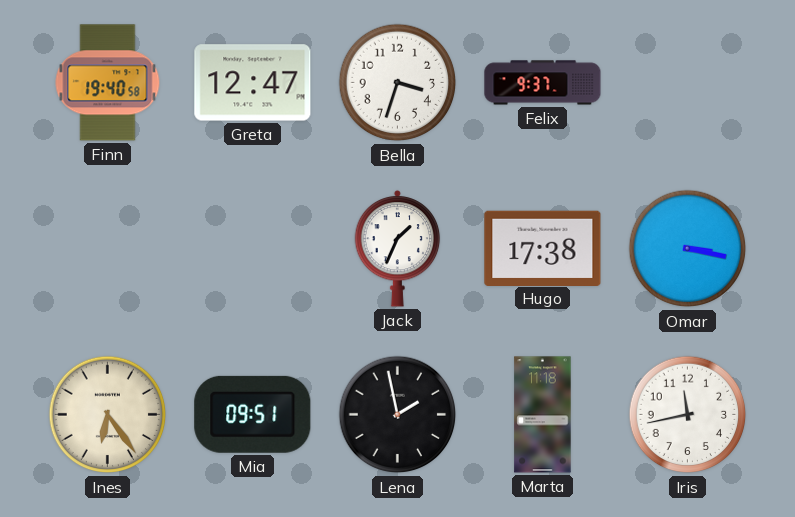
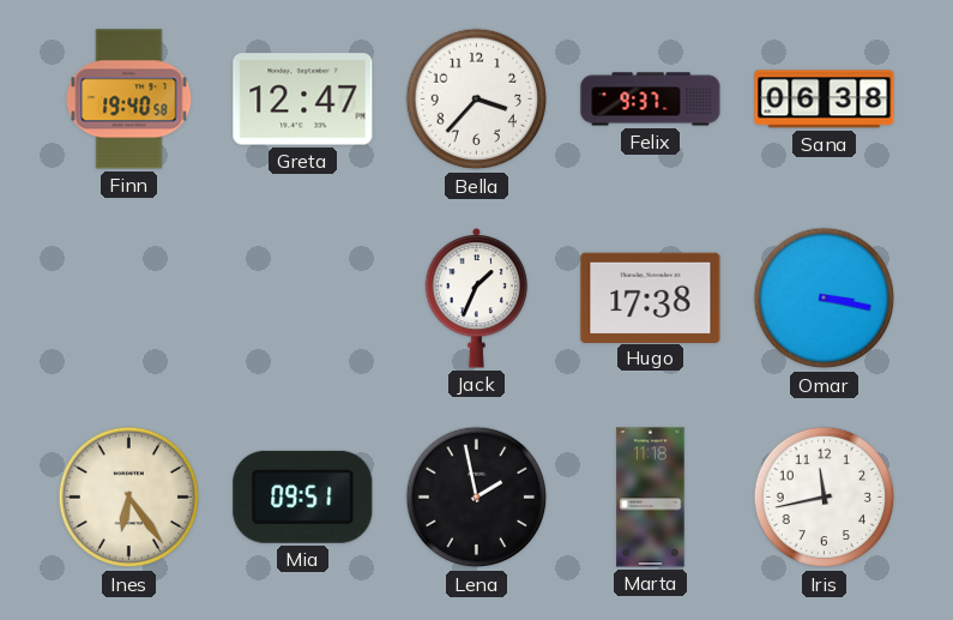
Bella: 3:33 -> 3:37 (477, 100)
Sana: none -> 06:38 (825, 100)
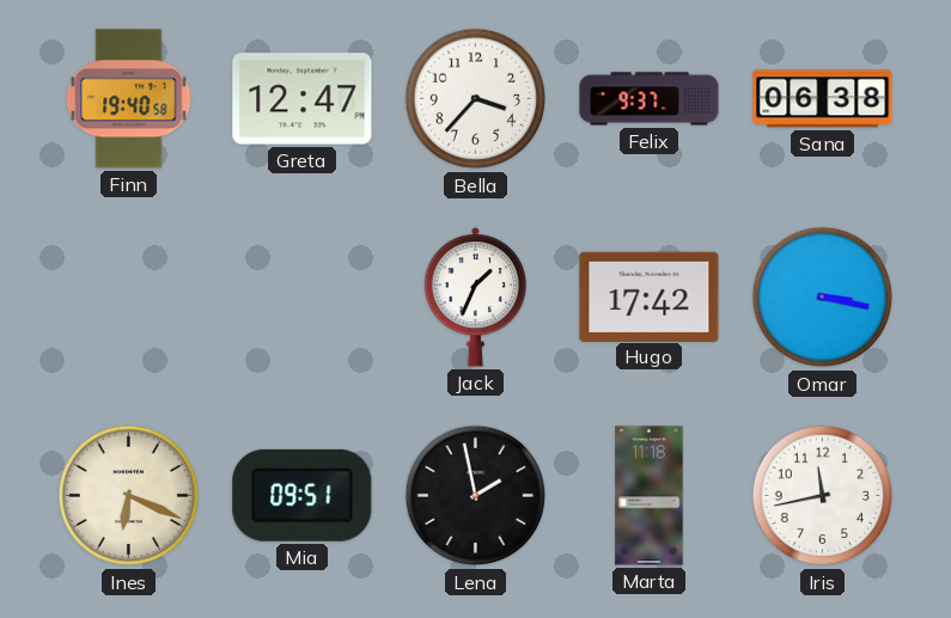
Hugo: 17:38 -> 17:42 (650, 296)
Ines: 6:24 -> 6:19 (129, 496)
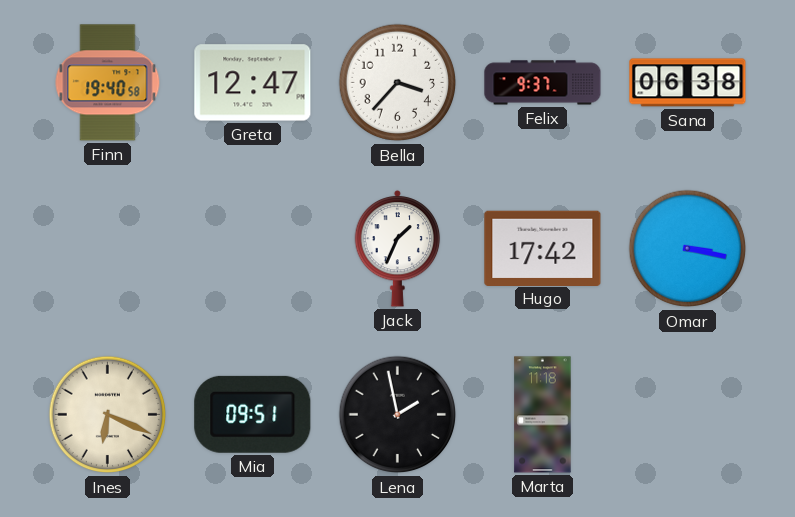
Iris: 11:43 -> none (823, 496)
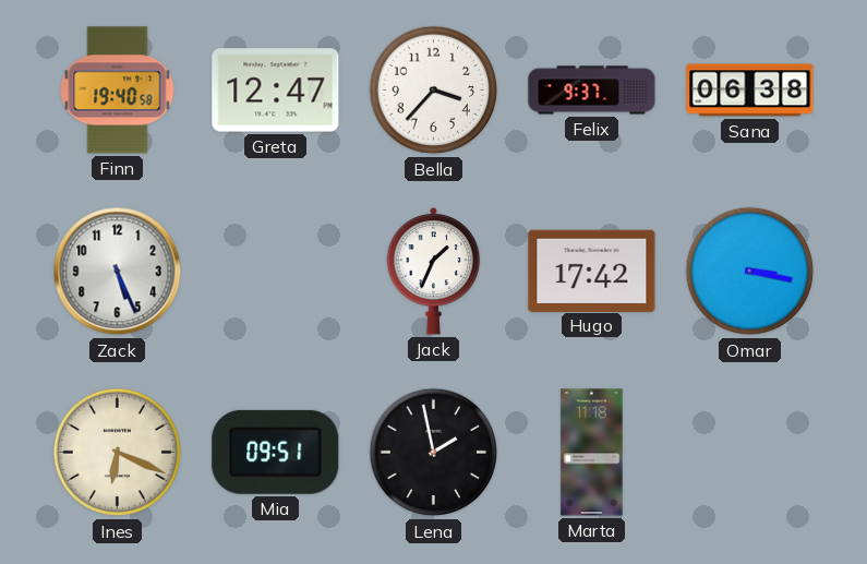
Zack: none -> 5:26 (118, 272)
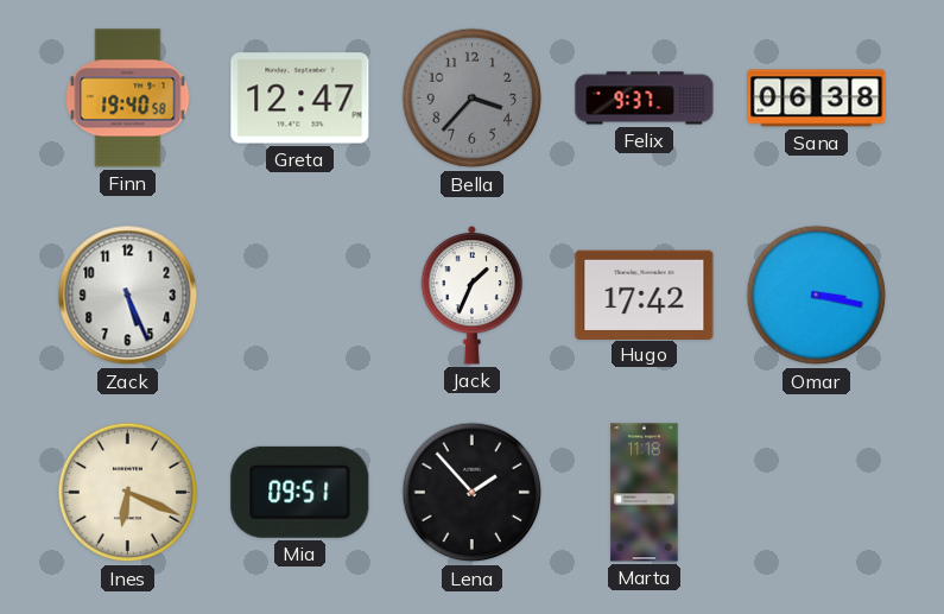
Bella dial: white -> grey (473, 99)
Lena: 1:58 -> 1:53 (473, 493)
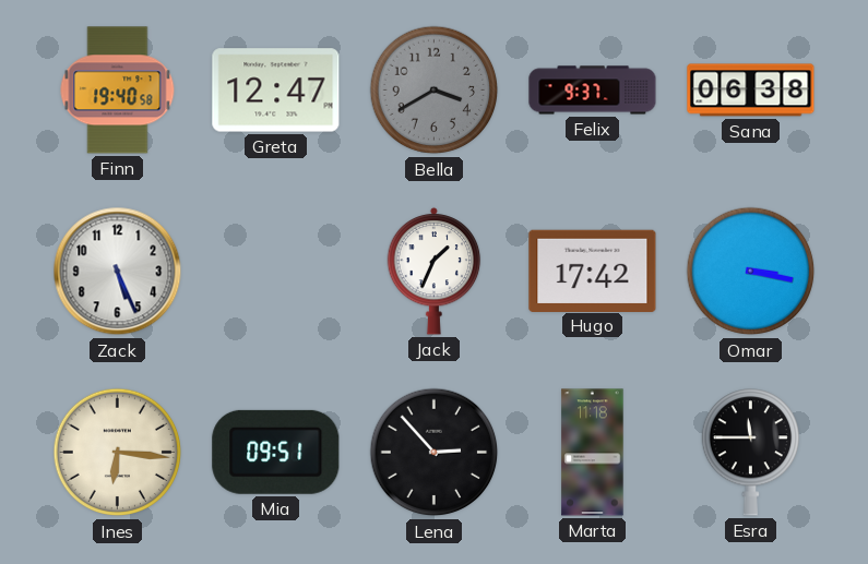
Bella: 3:37 -> 3:40 (435, 91)
Ines: 6:19 -> 6:16 (118, 453)
Lena: 1:53 -> 2:53 (435, 453)
Esra: none -> 11:45 (750, 453)
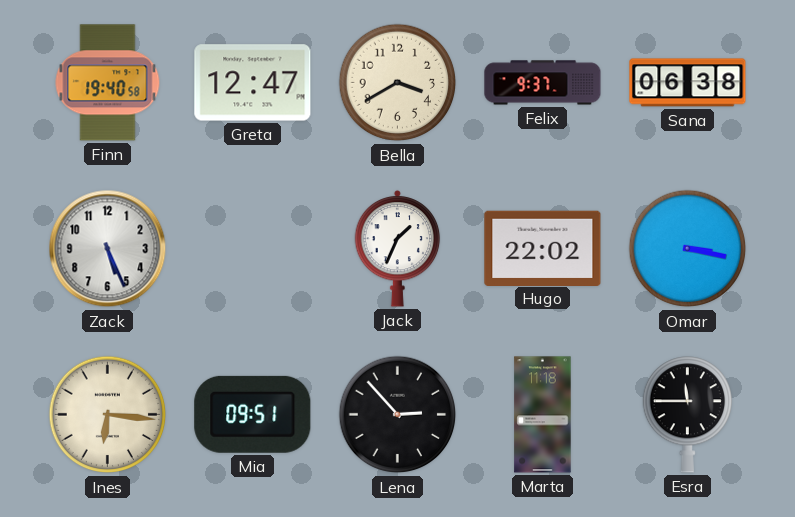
Bella dial: grey -> cream (398, 83)
Hugo: 17:42 -> 22:02 (543, 248)
